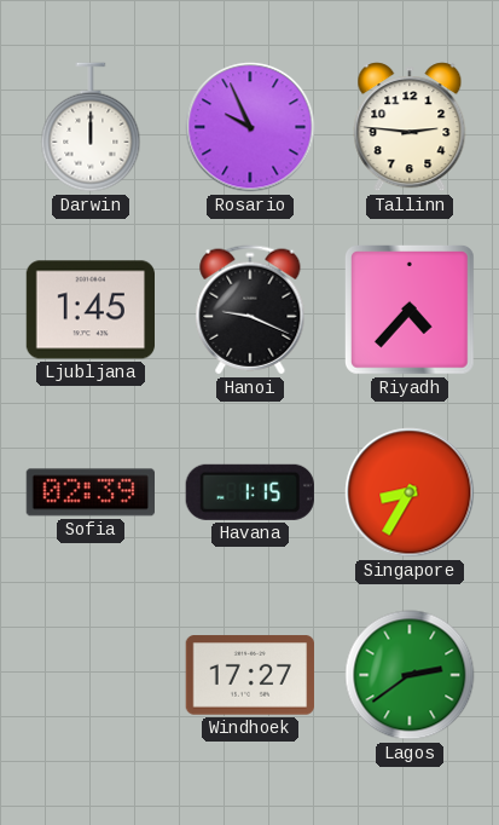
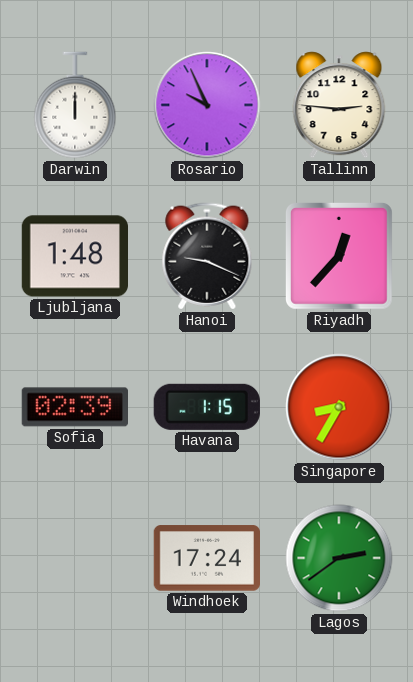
Ljubljana: 1:45 -> 1:48 (74, 256)
Riyadh: 4:37 -> 12:37 (339, 256)
Windhoek: 17:27 -> 17:24 (206, 558)
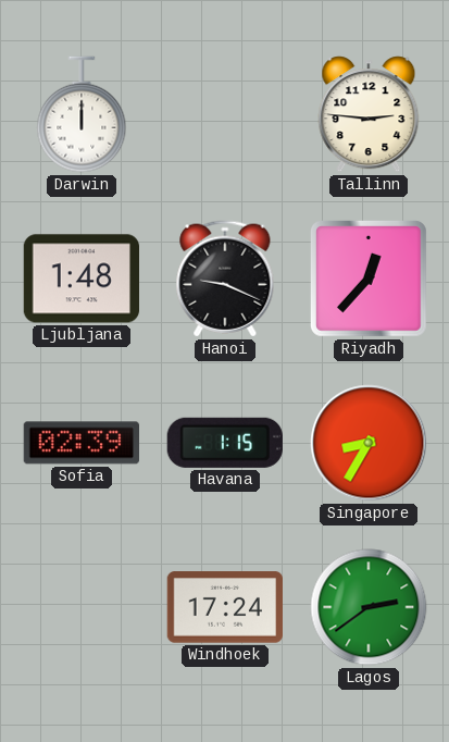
Rosario: 9:56 -> none (207, 105)
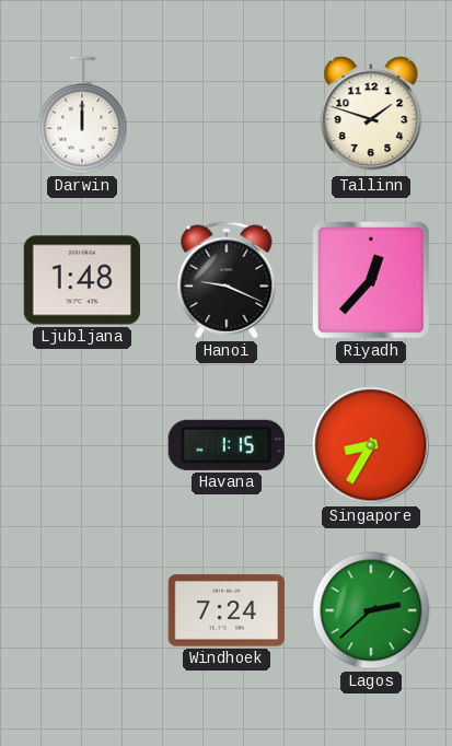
Tallinn: 2:46 -> 1:48 (371, 115)
Sofia: 02:39 -> none (80, 443)
Windhoek: 17:24 -> 7:24 (225, 610)
Lagos: 2:39 -> 2:38 (371, 610)
